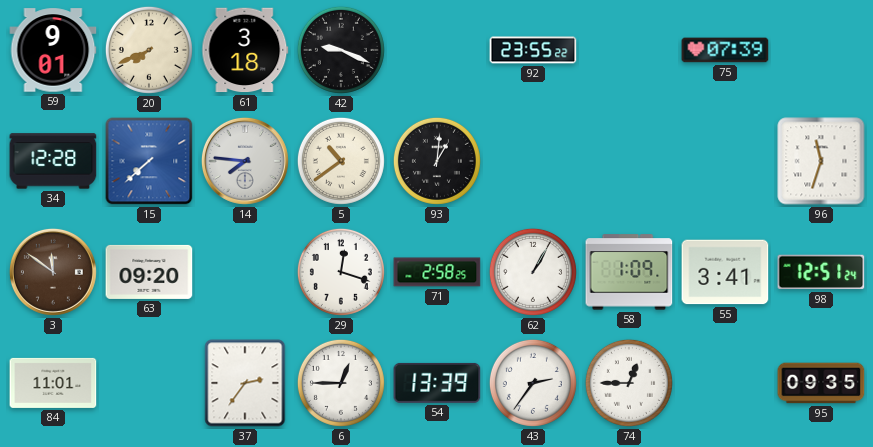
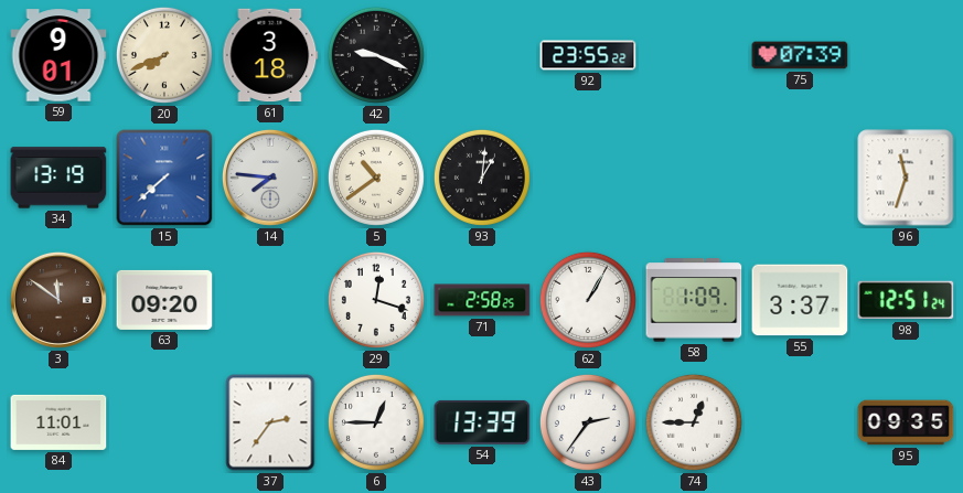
34: 12:28 -> 13:19 (58, 178)
55: 3:41 -> 3:37 (800, 300)
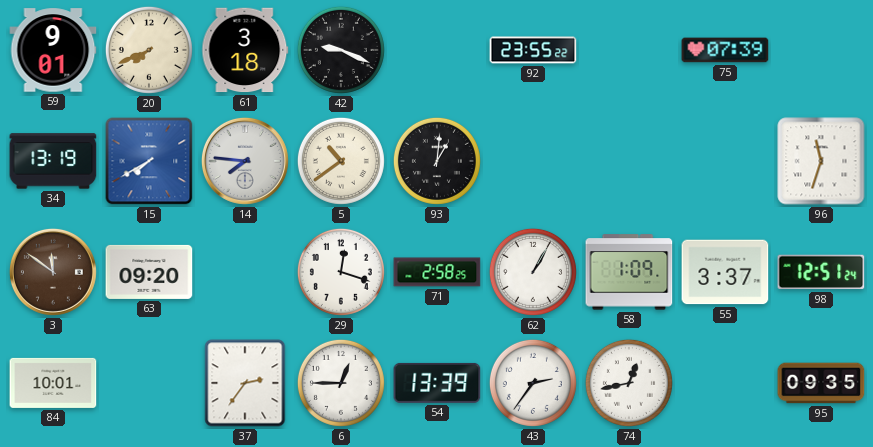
15: 7:38 -> 7:40 (149, 161)
84: 11:01 -> 10:01 (53, 383)
74: 12:45 -> 12:43 (629, 383)
